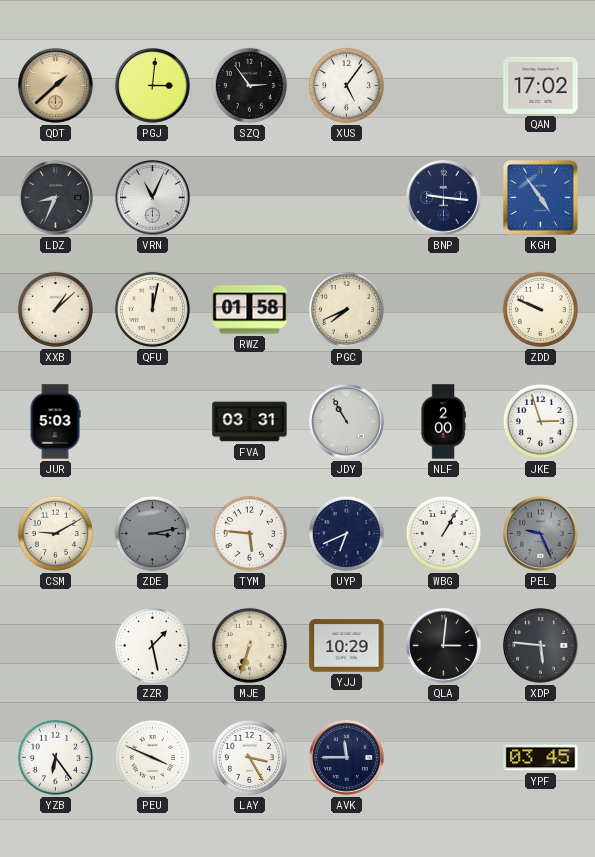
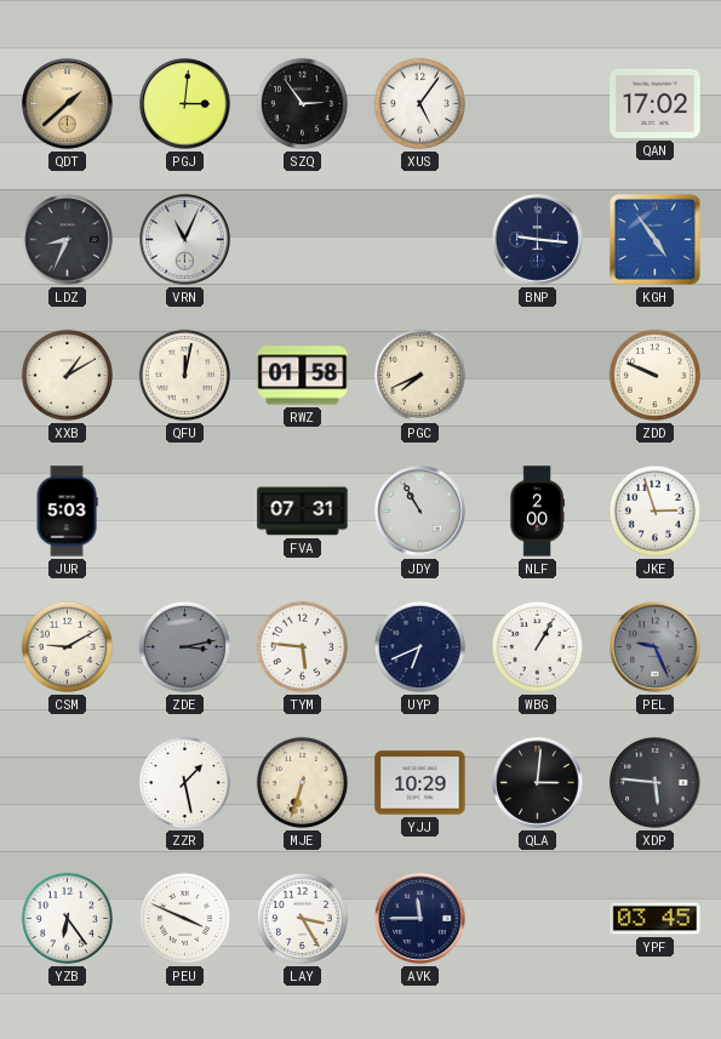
XXB: 1:08 -> 1:10 (67, 375)
FVA: 03:31 -> 07:31 (303, 512)
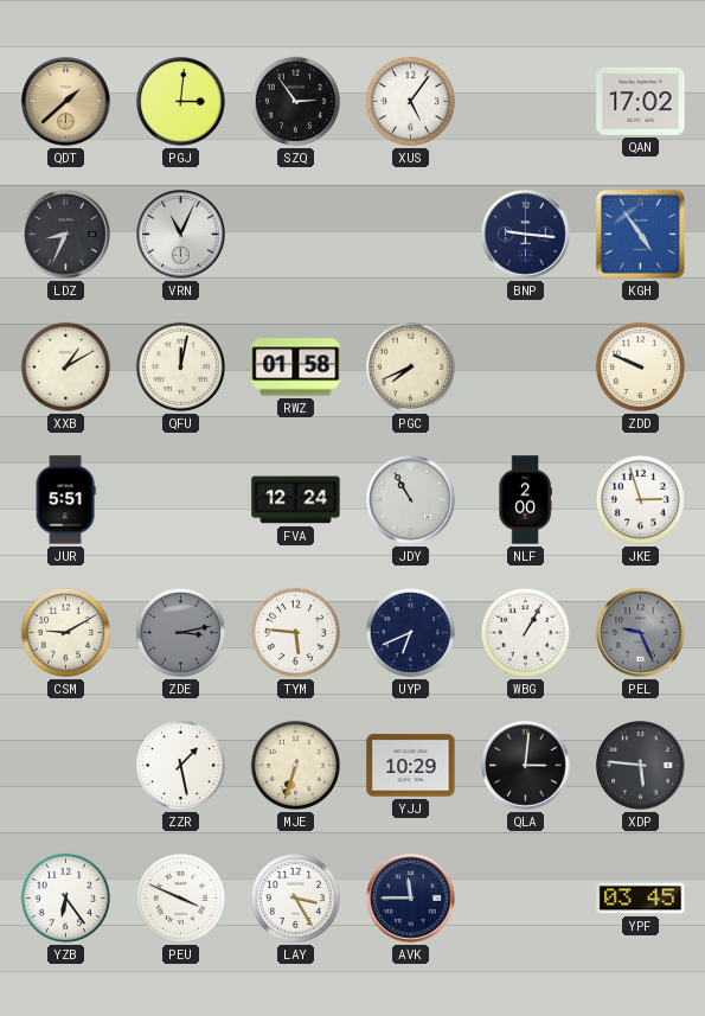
JUR: 5:03 -> 5:51 (65, 500)
FVA: 07:31 -> 12:24 (296, 500)
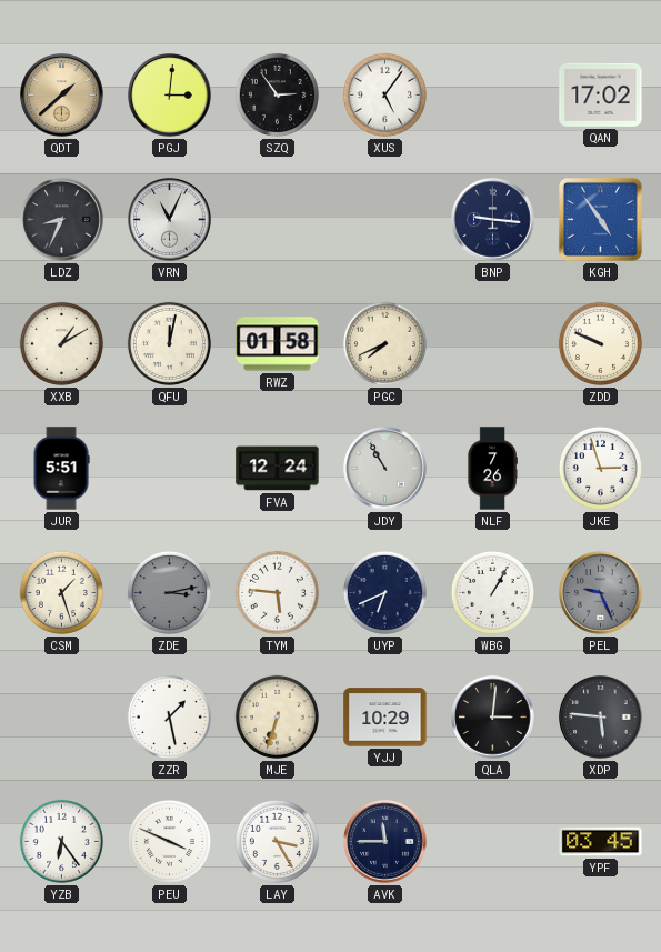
NLF: 2:00 -> 7:26 (492, 469)
CSM: 9:10 -> 1:27 (61, 592)
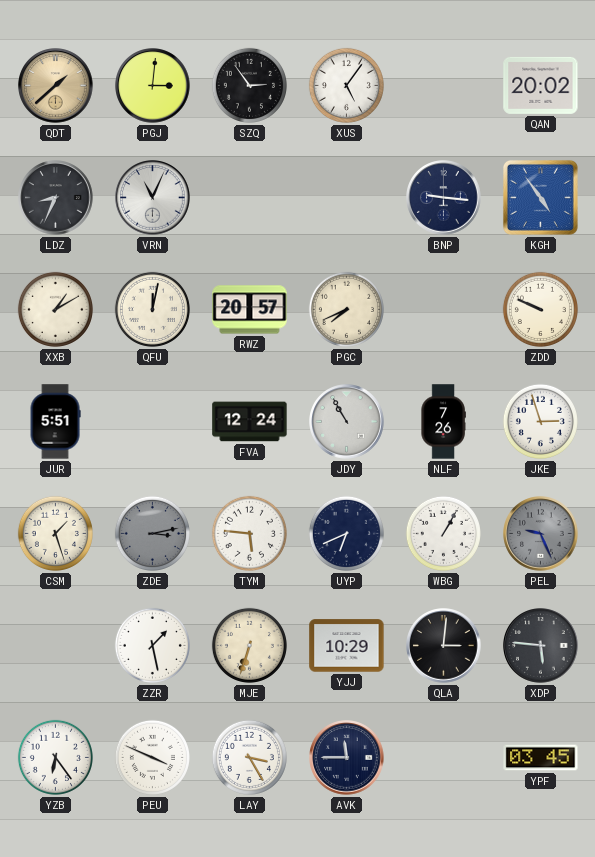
QAN: 17:02 -> 20:02 (541, 85)
RWZ: 01:58 -> 20:57 (250, 310)
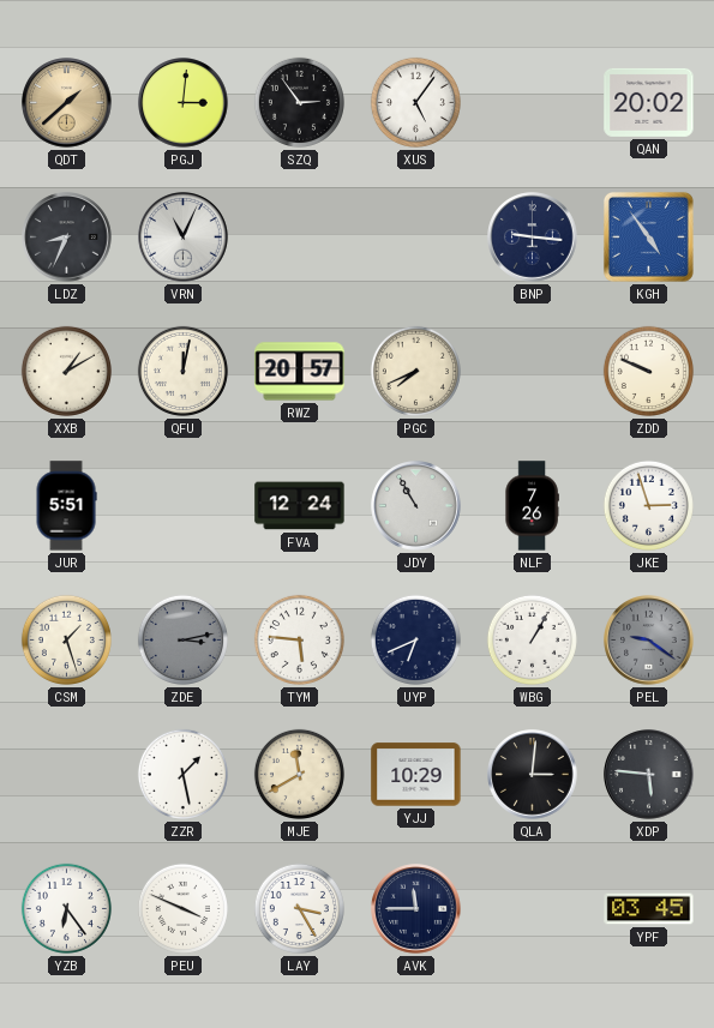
PEL: 9:26 -> 9:21 (649, 641)
MJE: 6:33 -> 11:40 (299, 774)
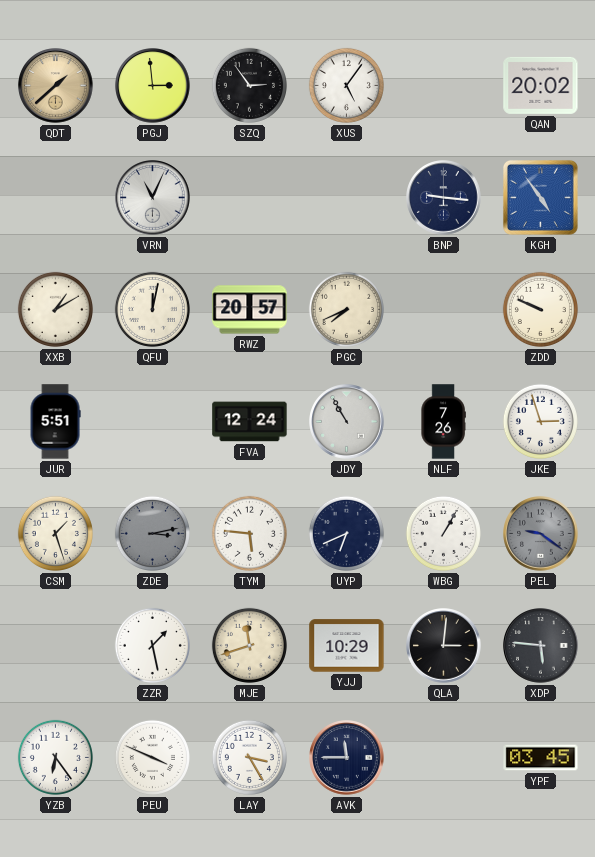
PGJ: 3:01 -> 2:59 (153, 86)
LDZ: 8:34 -> none (67, 238)
MJE: 11:40 -> 11:42 (249, 645)
